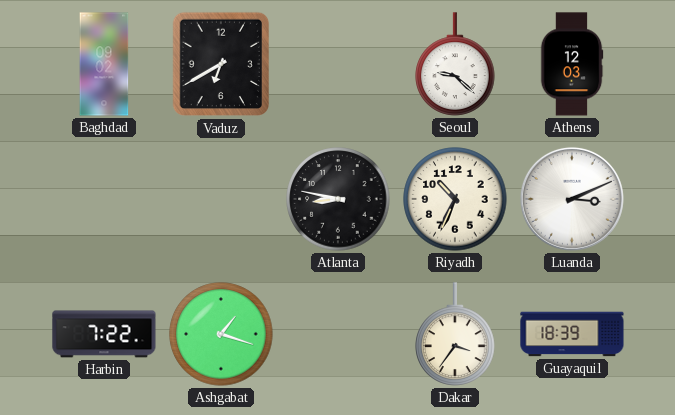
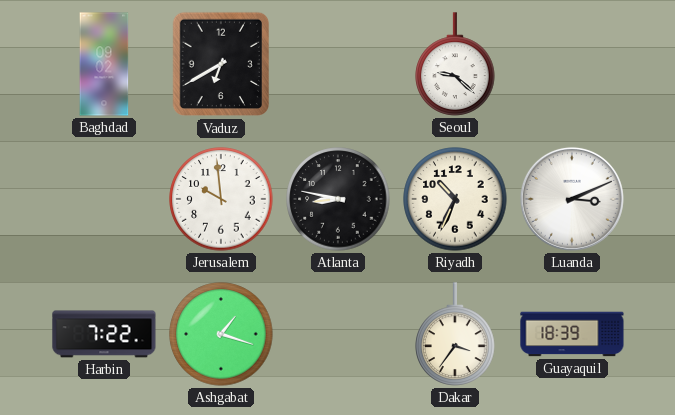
Athens: 12:03 -> none (572, 64)
Jerusalem: none -> 9:59 (221, 199)
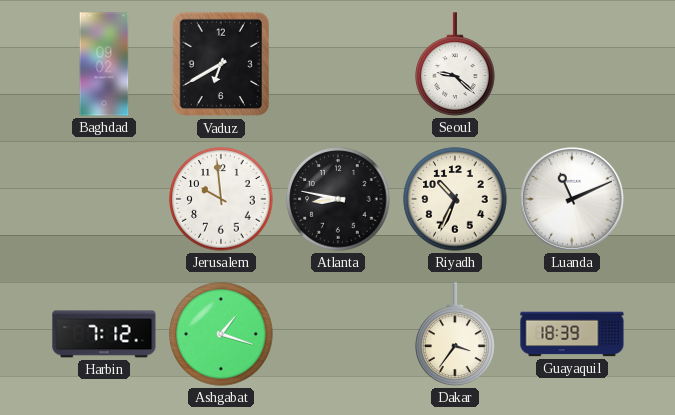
Luanda: 3:11 -> 11:11 (572, 199)
Harbin: 7:22 -> 7:12 (104, 334)
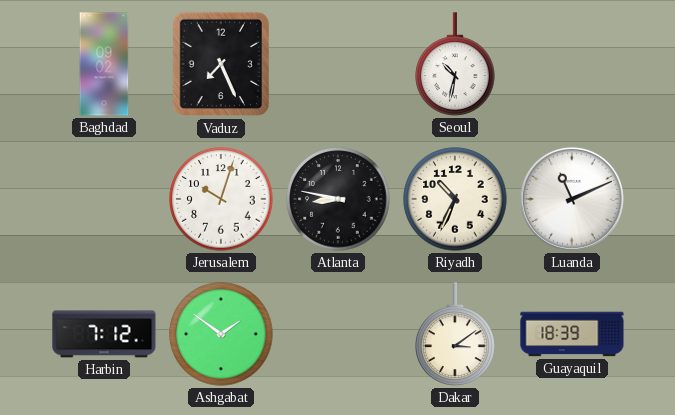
Vaduz: 6:40 -> 7:26 (220, 64)
Seoul: 9:22 -> 10:32 (455, 64)
Jerusalem: 9:59 -> 10:03 (221, 199)
Ashgabat: 1:18 -> 1:51 (221, 334)
Dakar: 3:36 -> 3:09 (455, 334)
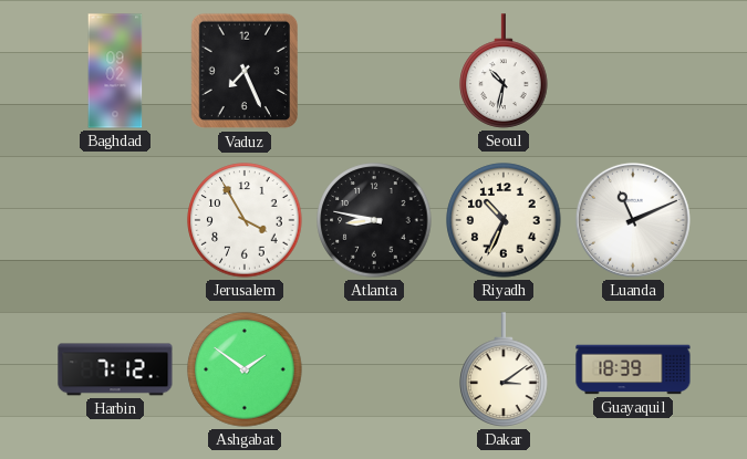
Jerusalem: 10:03 -> 3:55 (245, 220)
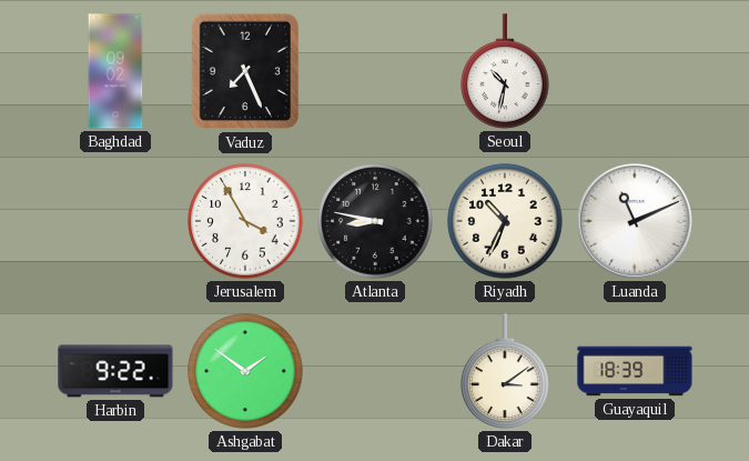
Harbin: 7:12 -> 9:22 (115, 371)
